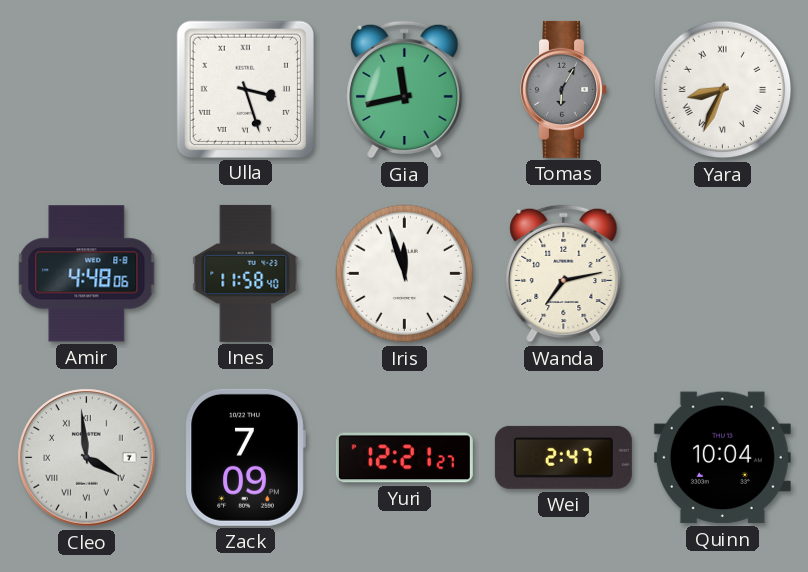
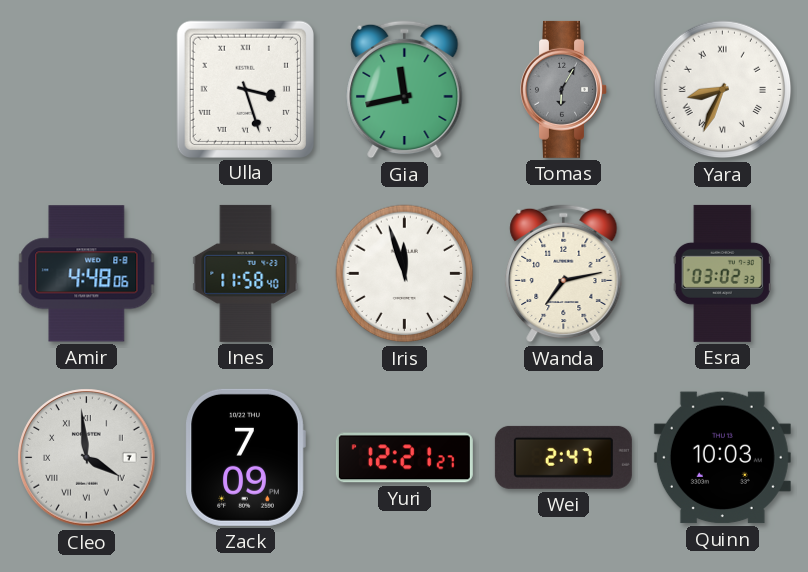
Esra: none -> 03:02 (722, 273)
Quinn: 10:04 -> 10:03 (722, 458)
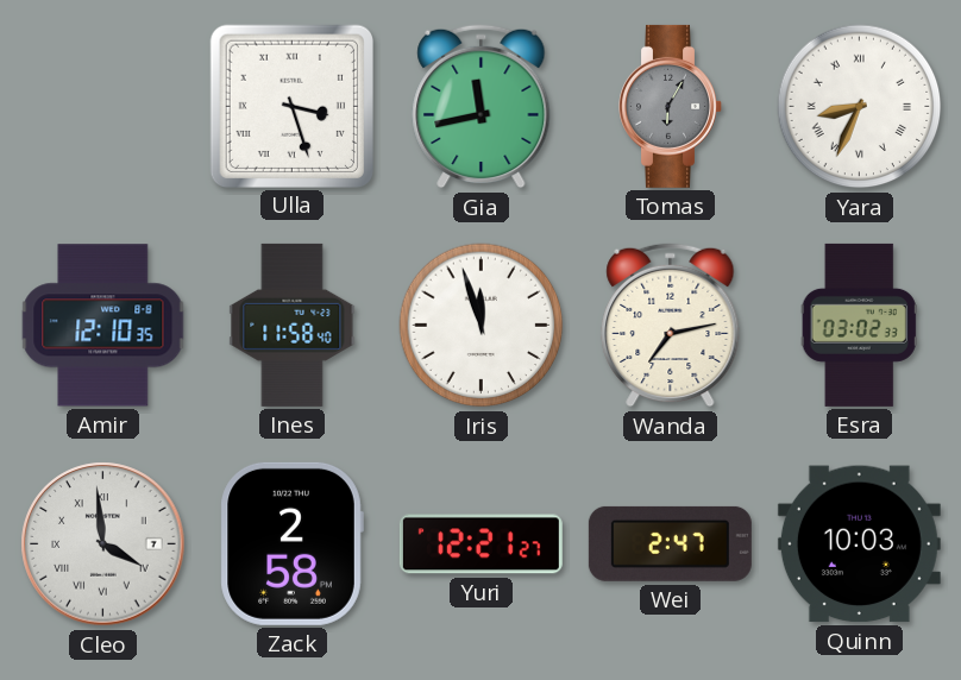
Amir: 4:48 -> 12:10 (103, 326)
Zack: 7:09 -> 2:58 (291, 543)
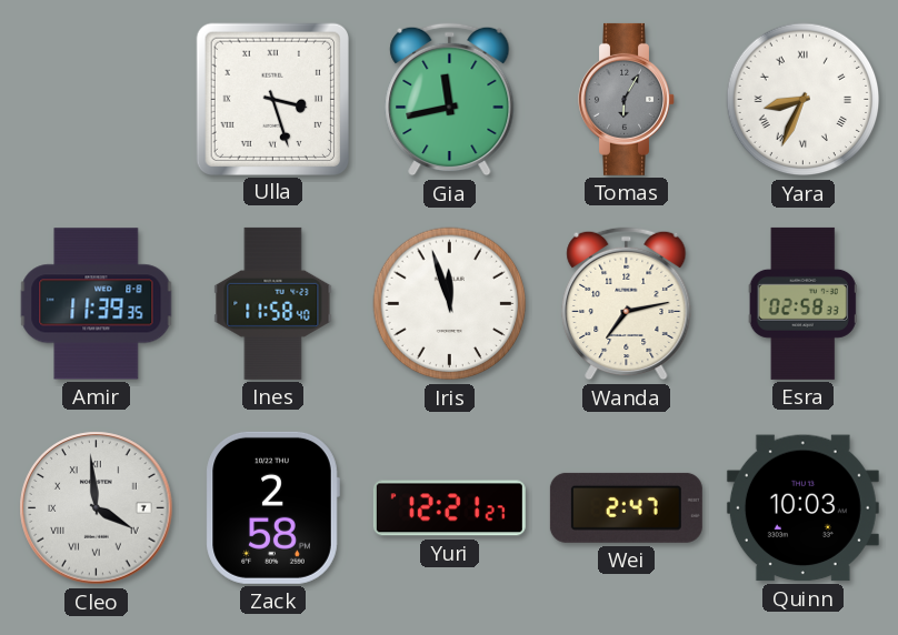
Amir: 12:10 -> 11:39 (97, 304)
Esra: 03:02 -> 02:58 (802, 303)
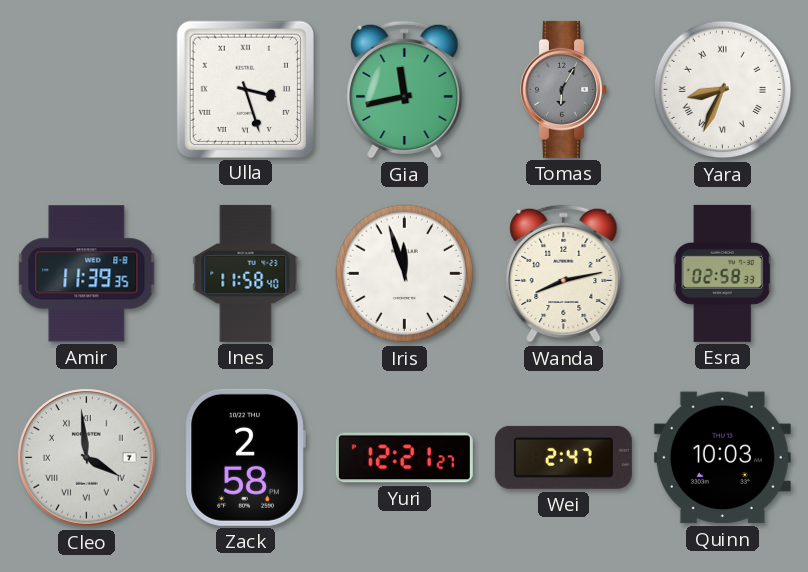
Wanda: 7:13 -> 8:13 (564, 274)
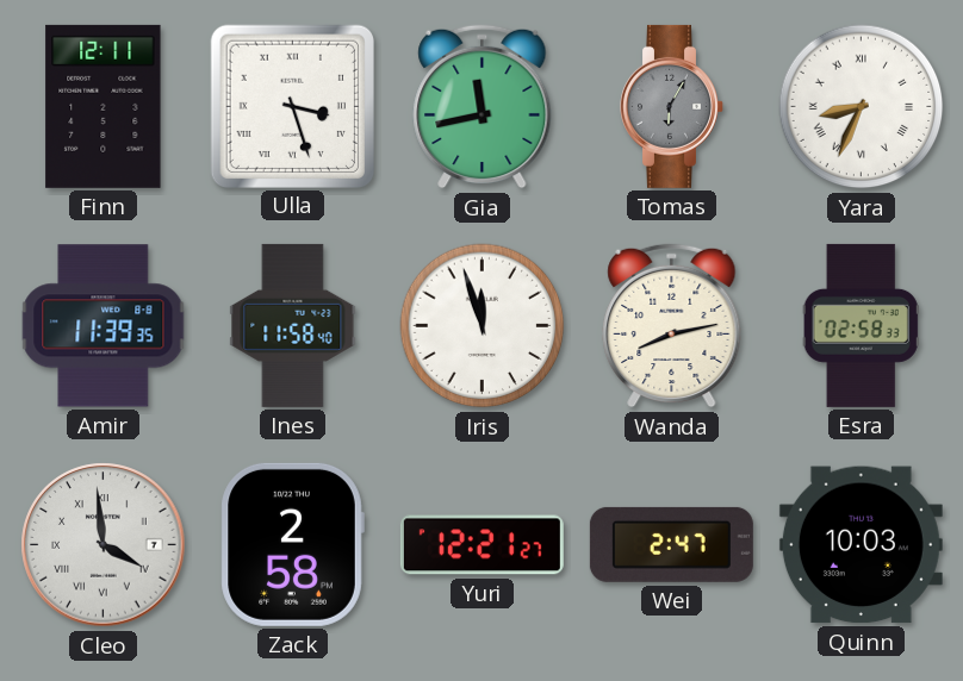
Finn: none -> 12:11 (104, 106)
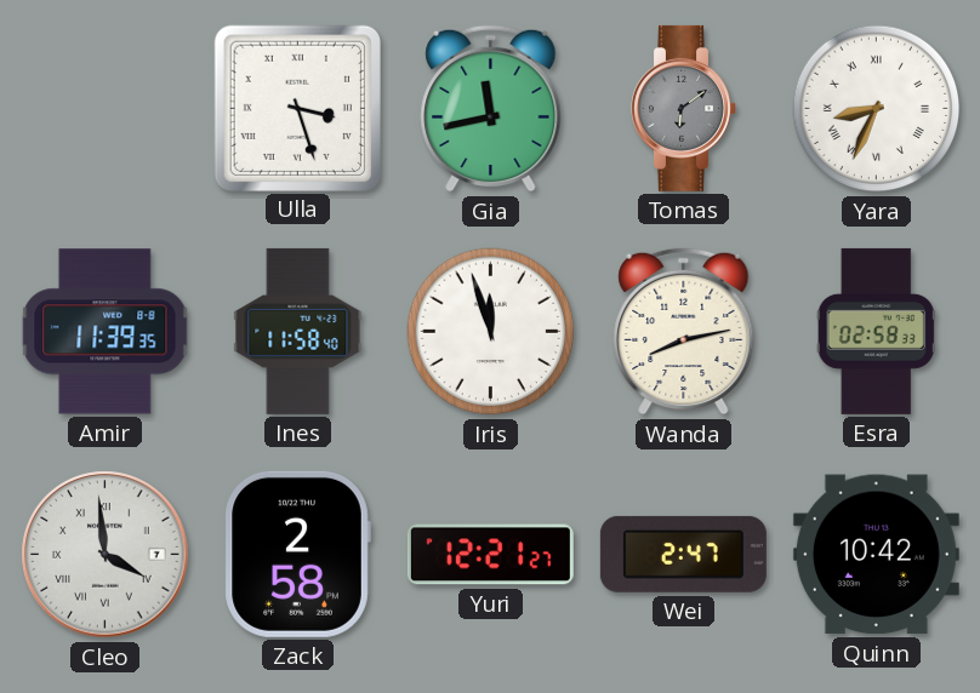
Finn: 12:11 -> none (104, 106)
Tomas: 6:05 -> 6:09 (684, 108)
Quinn: 10:03 -> 10:42 (876, 555)
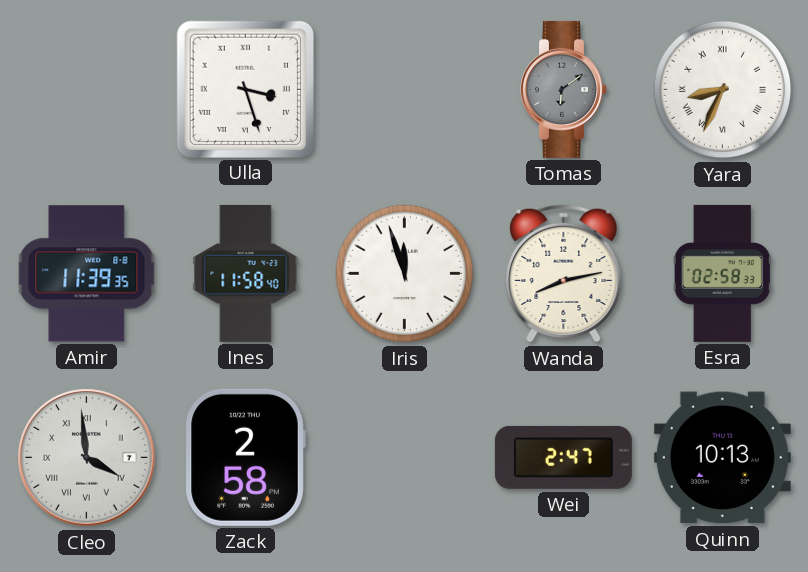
Gia: 11:43 -> none (491, 109)
Yuri: 12:21 -> none (490, 555)
Quinn: 10:42 -> 10:13 (722, 458)
